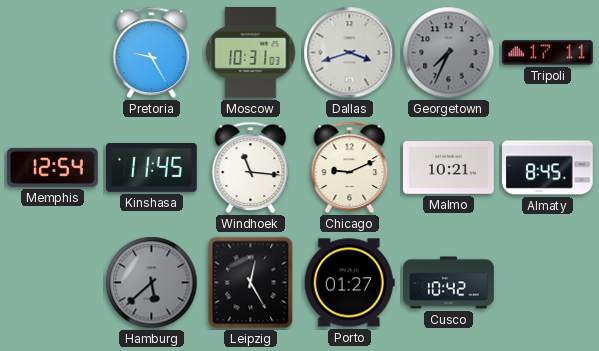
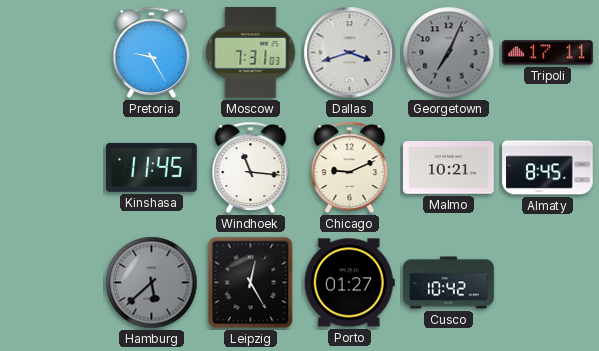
Moscow: 10:31 -> 7:31 (251, 53)
Georgetown: 7:34 -> 7:04 (449, 53)
Memphis: 12:54 -> none (53, 167)
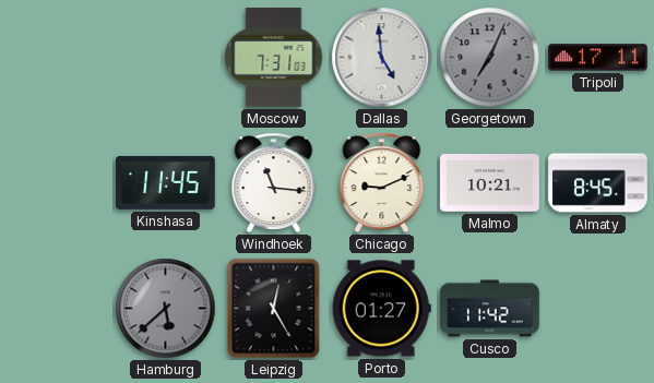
Pretoria: 9:25 -> none (152, 52)
Dallas: 3:42 -> 4:59 (382, 58)
Cusco: 10:42 -> 11:42 (490, 309)
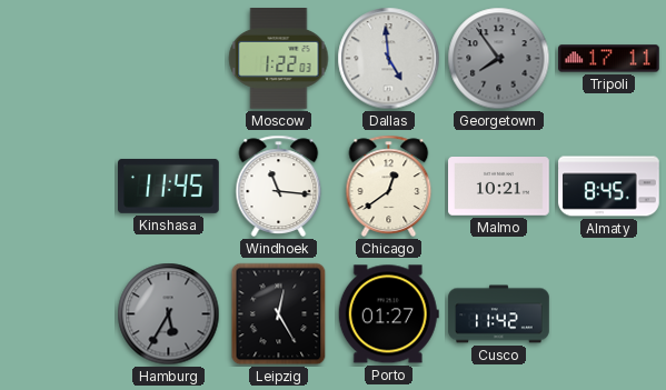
Moscow: 7:31 -> 1:22 (279, 59)
Georgetown: 7:04 -> 7:54 (499, 59)
Chicago: 9:11 -> 12:39 (389, 186)
Hamburg: 5:38 -> 5:35 (169, 314)
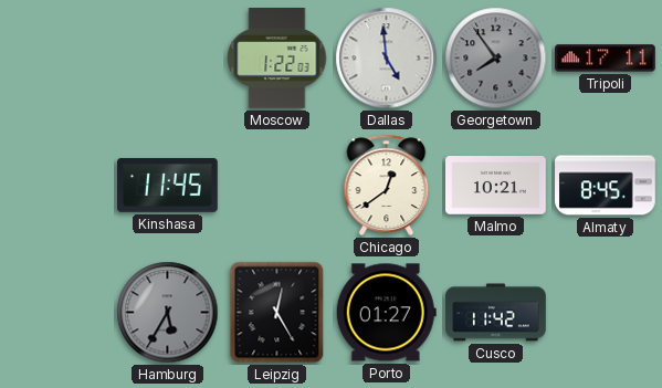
Windhoek: 11:16 -> none (279, 186)
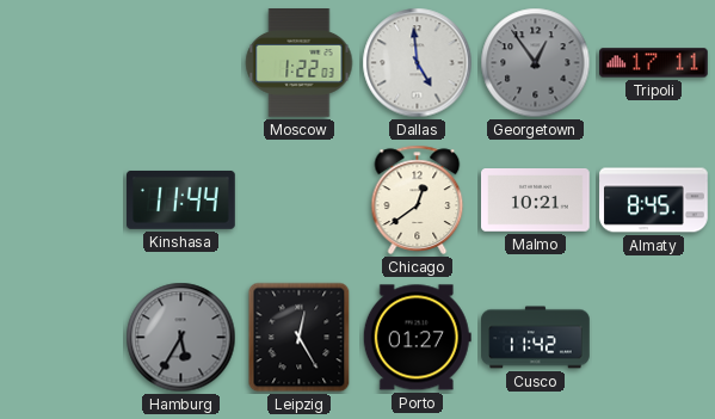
Georgetown: 7:54 -> 12:54 (536, 63)
Kinshasa: 11:45 -> 11:44 (181, 199)
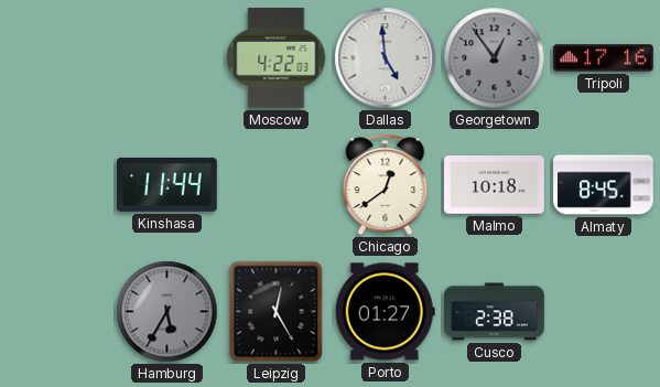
Moscow: 1:22 -> 4:22 (277, 58)
Tripoli: 17:11 -> 17:16 (604, 58)
Malmo: 10:21 -> 10:18 (495, 185)
Cusco: 11:42 -> 2:38 (495, 312)
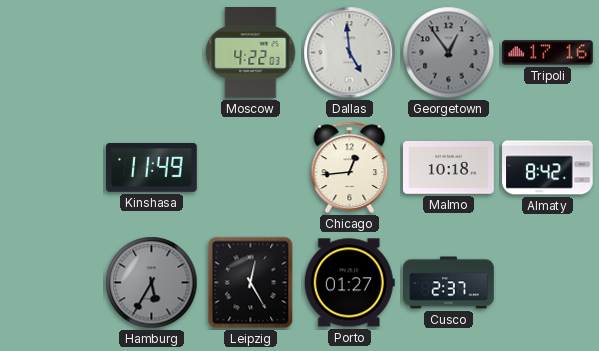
Kinshasa: 11:44 -> 11:49 (152, 167)
Chicago: 12:39 -> 12:44 (350, 167)
Almaty: 8:45 -> 8:42 (548, 168)
Cusco: 2:38 -> 2:37 (449, 283)
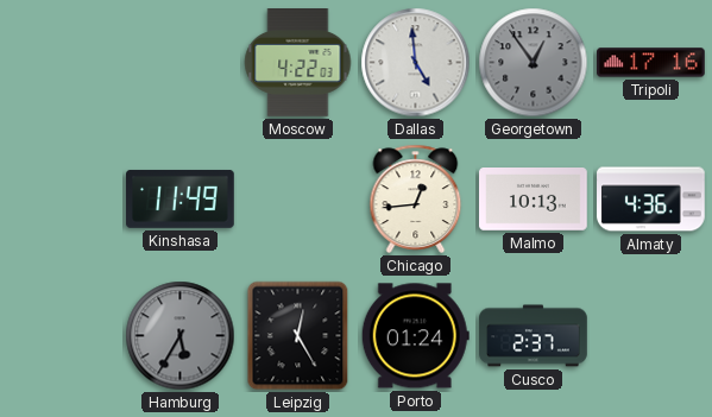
Malmo: 10:18 -> 10:13 (534, 200)
Almaty: 8:42 -> 4:36 (651, 200)
Porto: 01:27 -> 01:24 (415, 336)
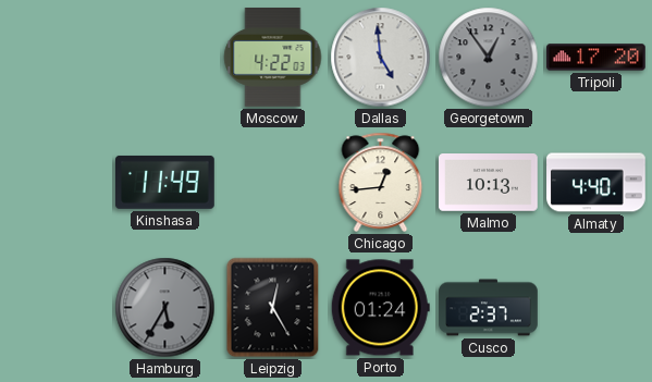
Tripoli: 17:16 -> 17:20 (596, 58)
Almaty: 4:36 -> 4:40 (596, 183)
